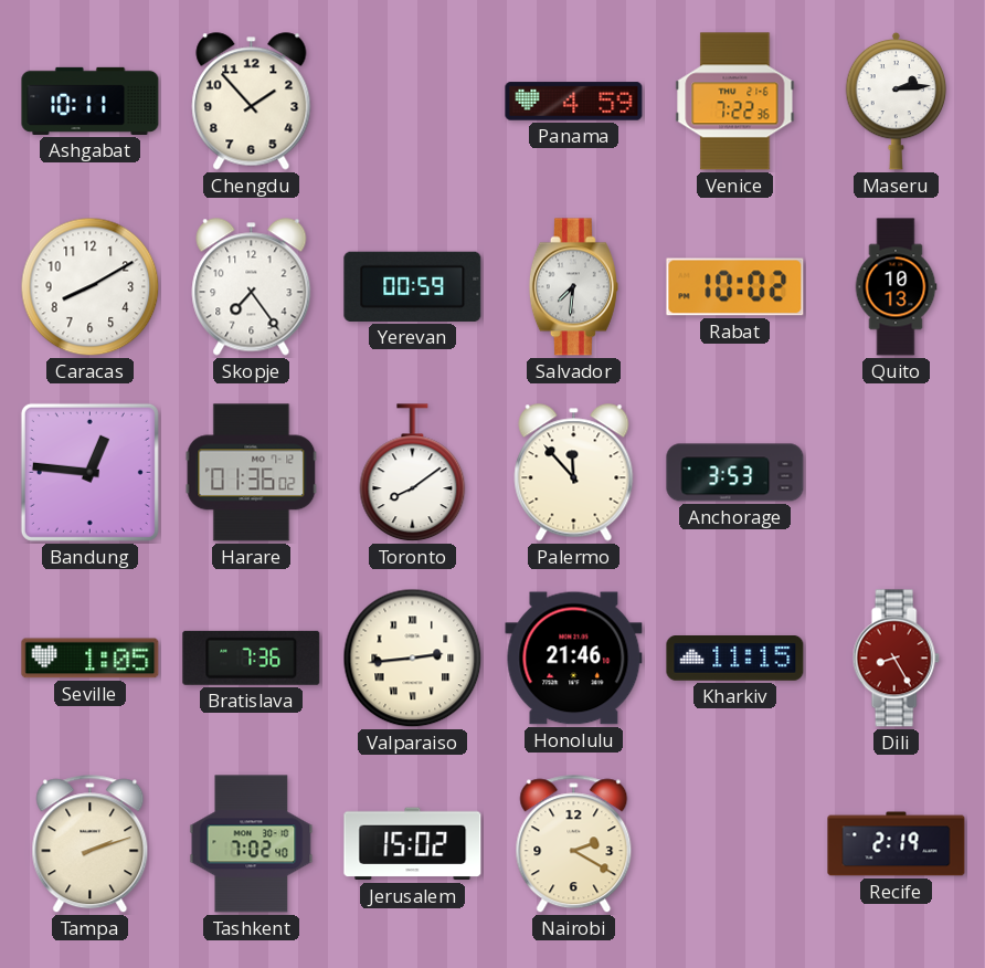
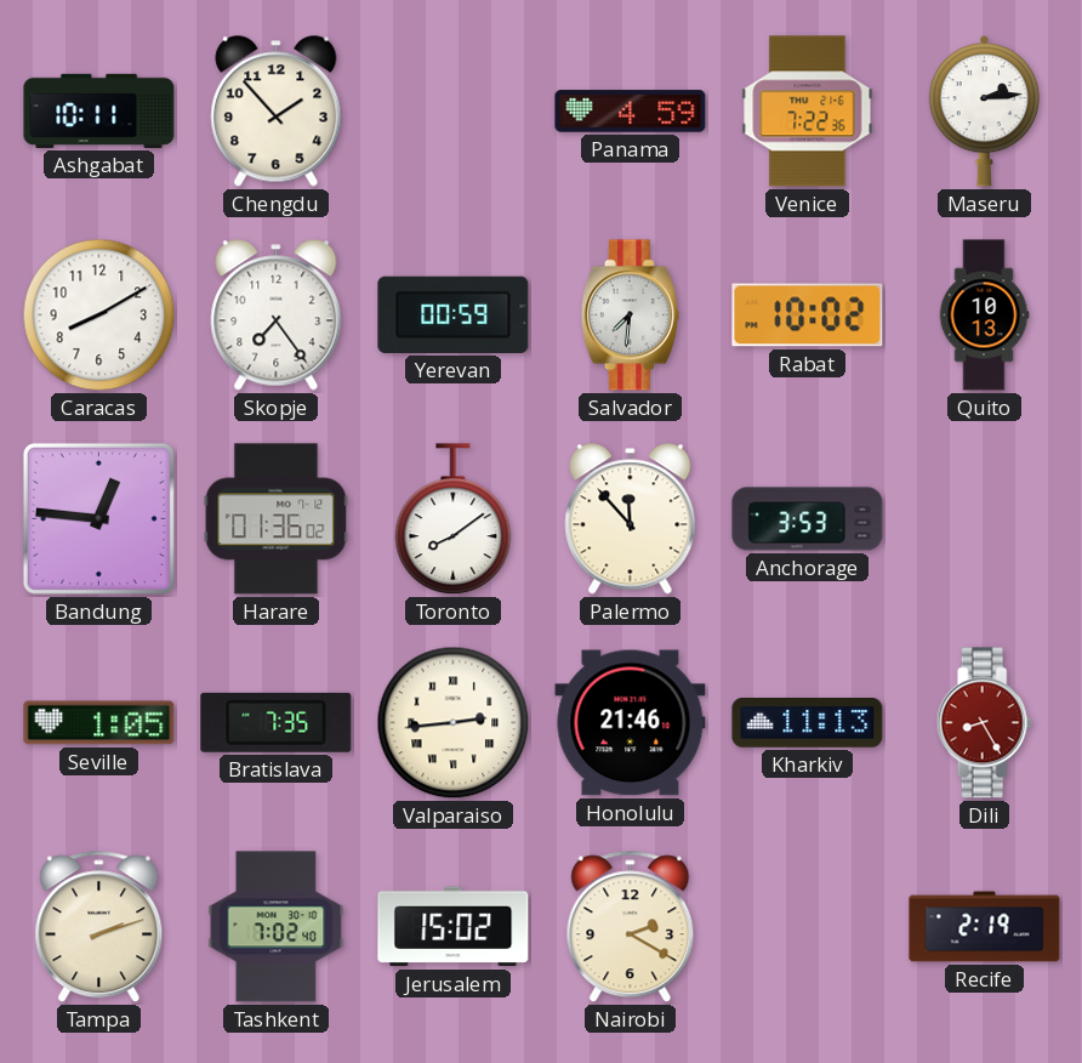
Bratislava: 7:36 -> 7:35 (277, 722)
Kharkiv: 11:15 -> 11:13 (808, 723)
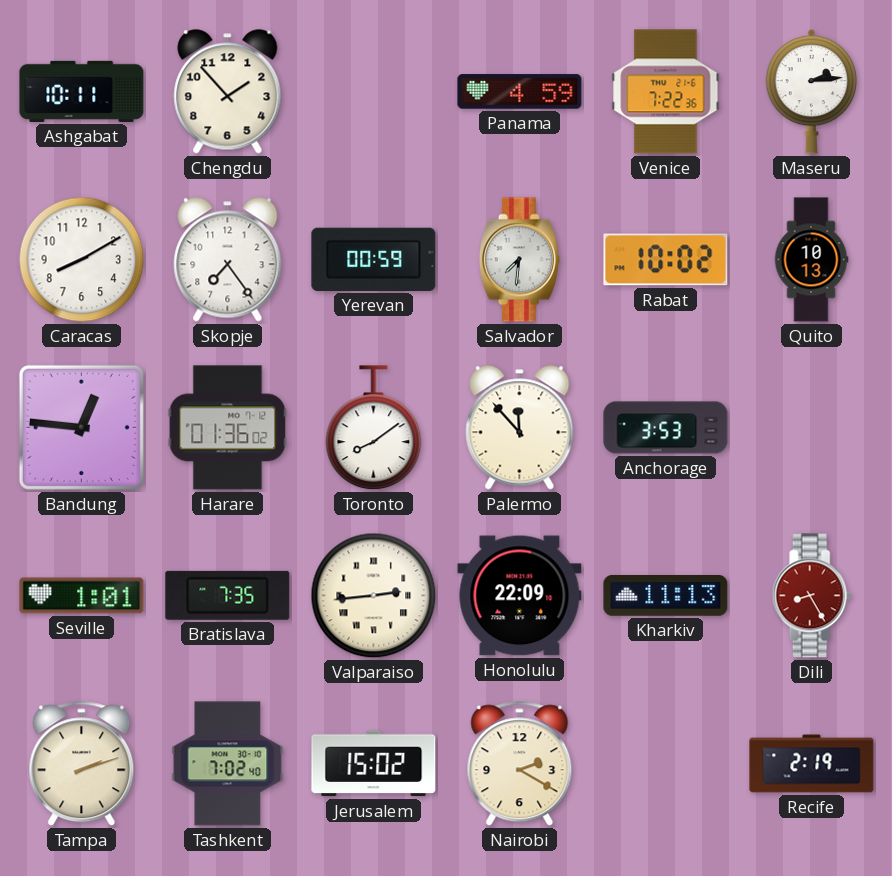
Seville: 1:05 -> 1:01 (82, 596)
Honolulu: 21:46 -> 22:09 (520, 596)
